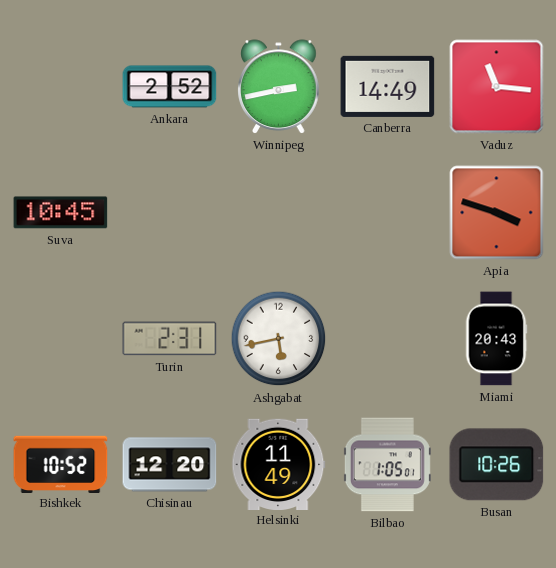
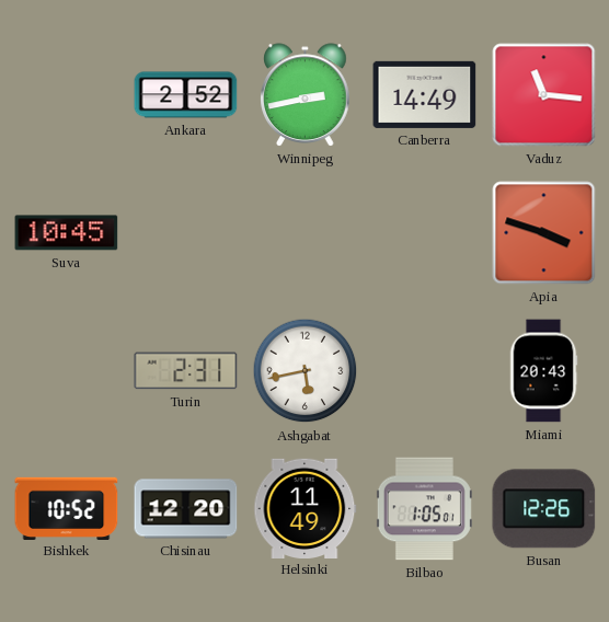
Busan: 10:26 -> 12:26 (544, 509)
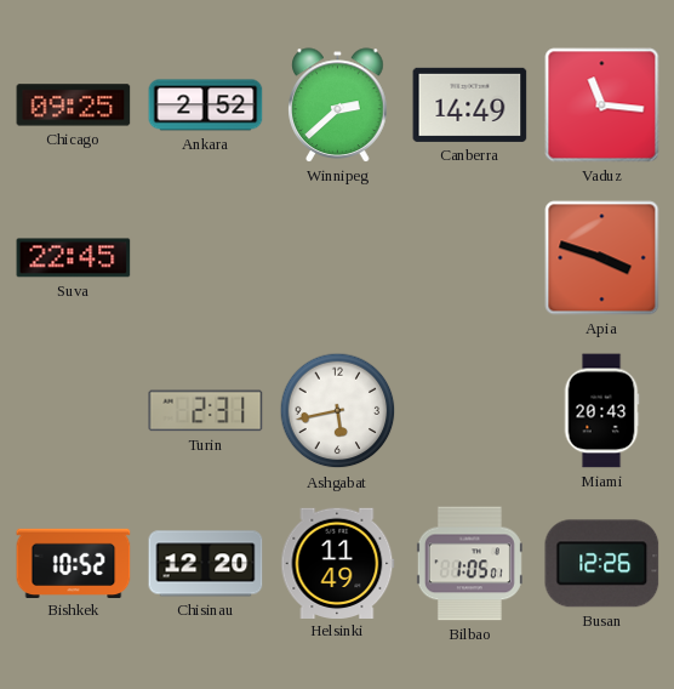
Chicago: none -> 09:25 (74, 106)
Winnipeg: 2:43 -> 2:38 (338, 106)
Suva: 10:45 -> 22:45 (74, 258)
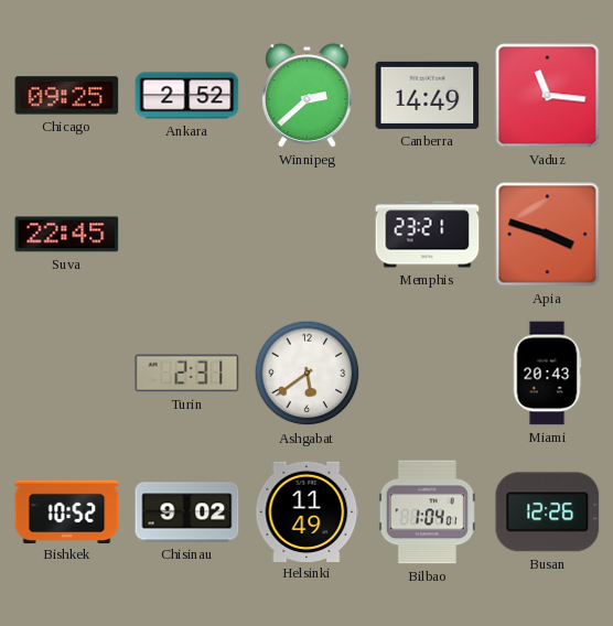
Memphis: none -> 23:21 (428, 235)
Ashgabat: 5:43 -> 5:39 (308, 374)
Chisinau: 12:20 -> 9:02 (187, 512)
Bilbao: 1:05 -> 1:04 (427, 512)
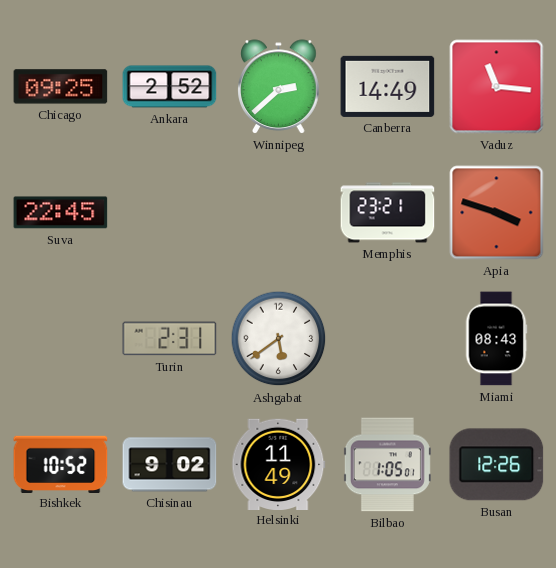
Miami: 20:43 -> 08:43 (496, 339)
Bilbao: 1:04 -> 1:05 (387, 465)
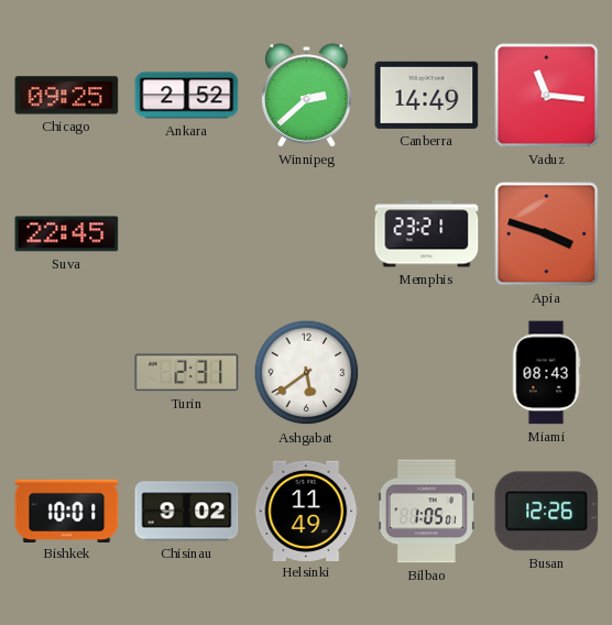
Bishkek: 10:52 -> 10:01 (67, 511)
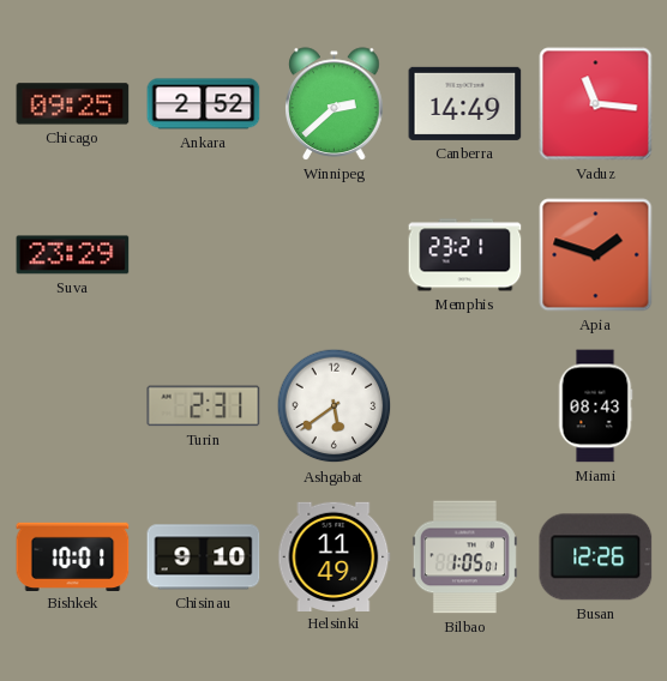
Suva: 22:45 -> 23:29 (73, 255)
Apia: 3:48 -> 1:48 (596, 255)
Chisinau: 9:02 -> 9:10 (204, 558)
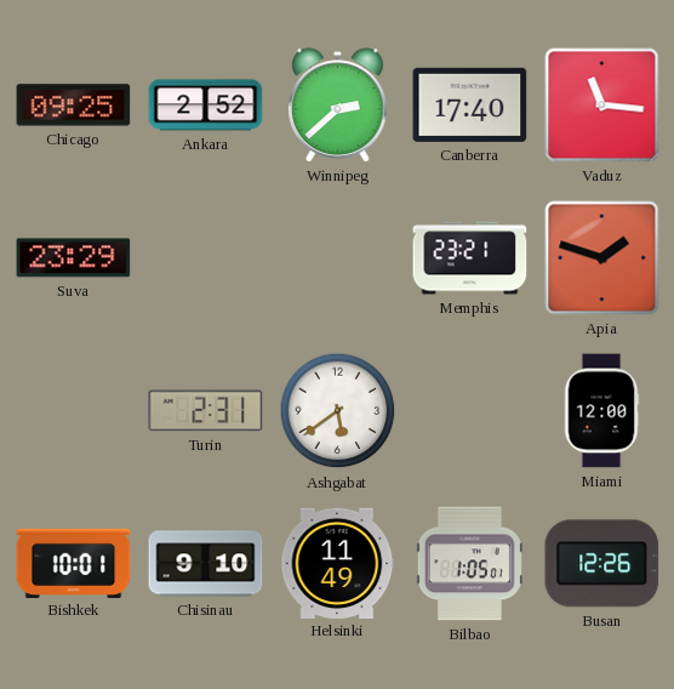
Canberra: 14:49 -> 17:40 (470, 104)
Miami: 08:43 -> 12:00 (601, 411)
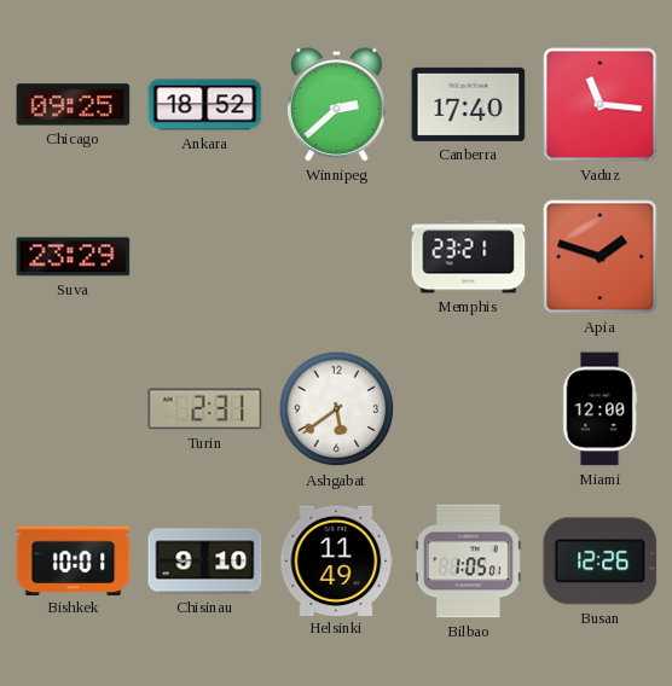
Ankara: 2:52 -> 18:52 (205, 105)
